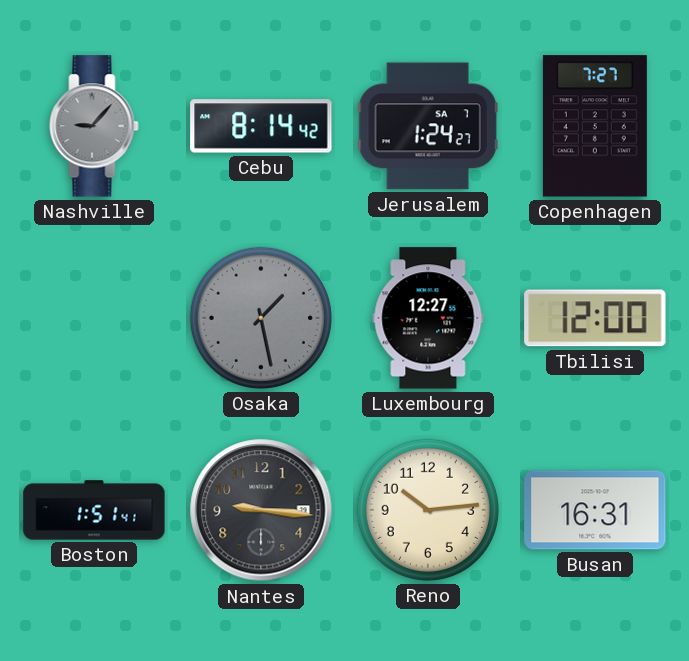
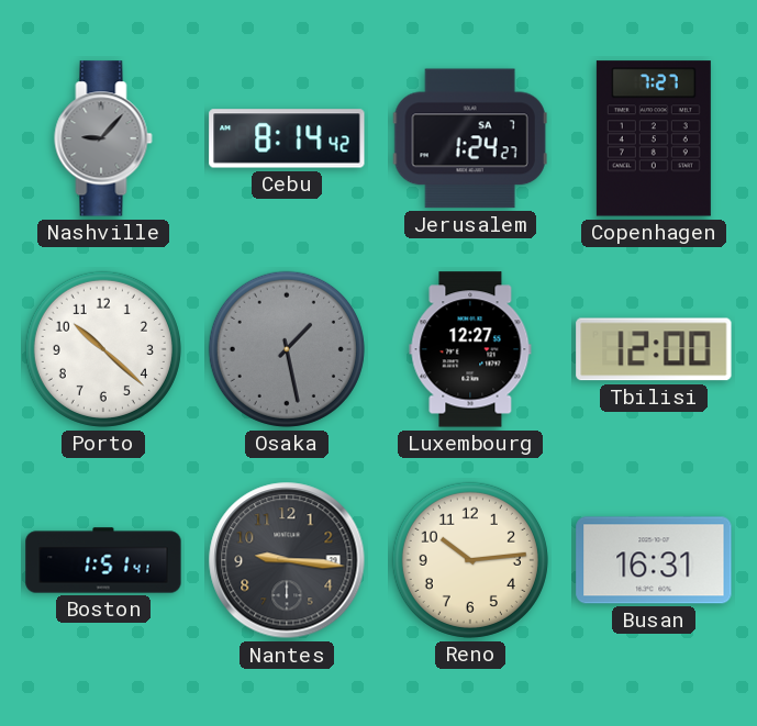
Porto: none -> 10:22 (103, 349)
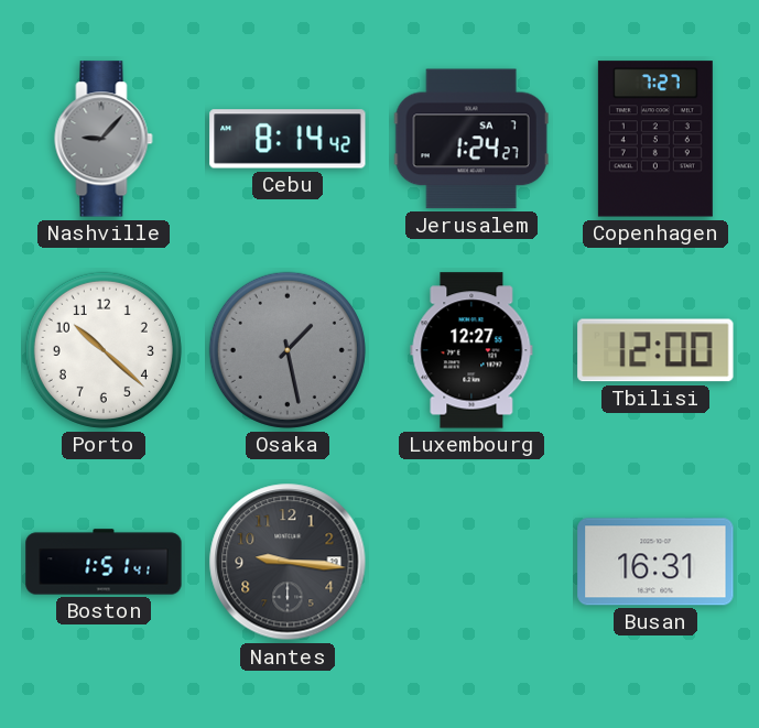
Reno: 10:14 -> none (470, 560)
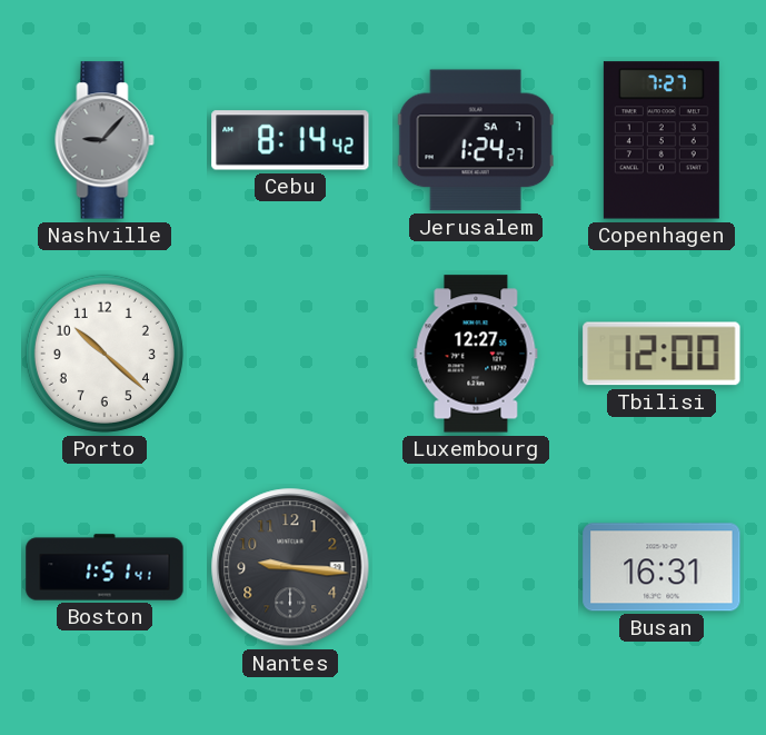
Osaka: 1:28 -> none (288, 350)
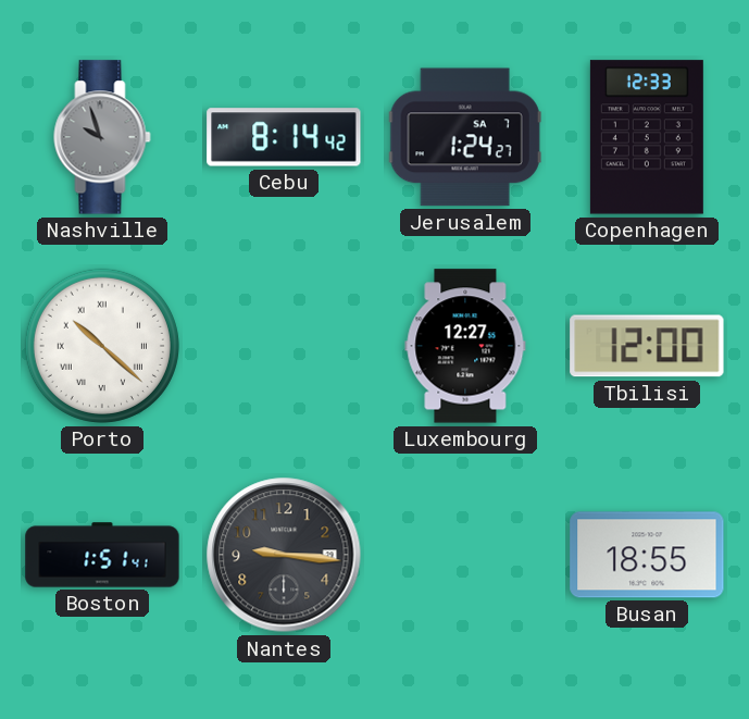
Nashville: 9:07 -> 9:57 (102, 137)
Copenhagen: 7:27 -> 12:33 (647, 137)
Porto numerals: Arabic -> Roman (102, 346)
Busan: 16:31 -> 18:55 (647, 555)
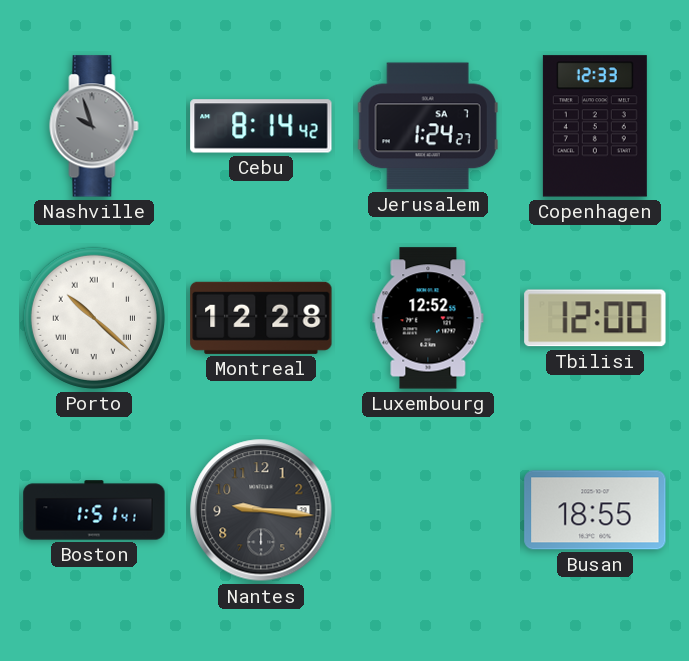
Montreal: none -> 12:28 (261, 318)
Luxembourg: 12:27 -> 12:52 (428, 318)
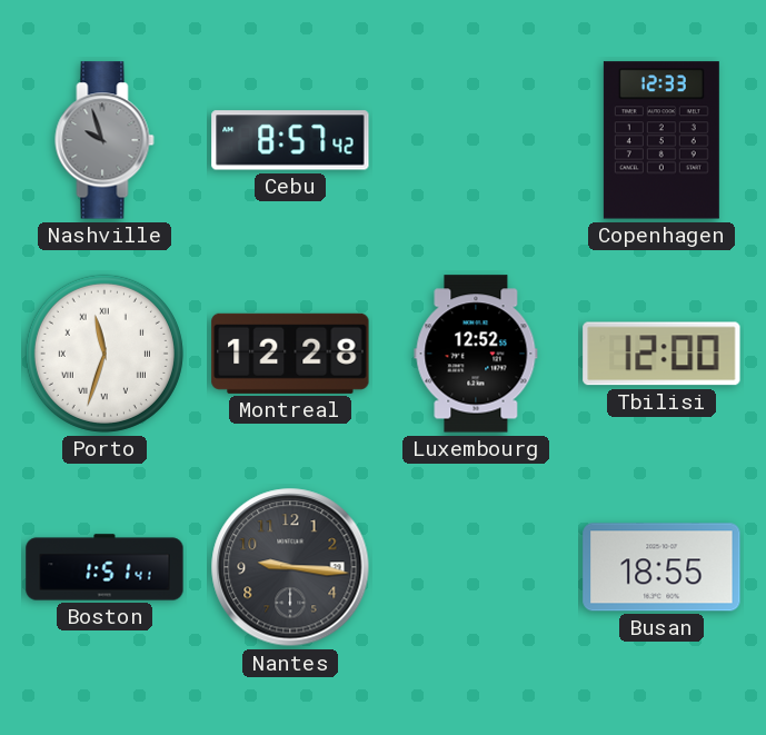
Cebu: 8:14 -> 8:57 (290, 140)
Jerusalem: 1:24 -> none (428, 126)
Porto: 10:22 -> 11:33 (105, 354)
